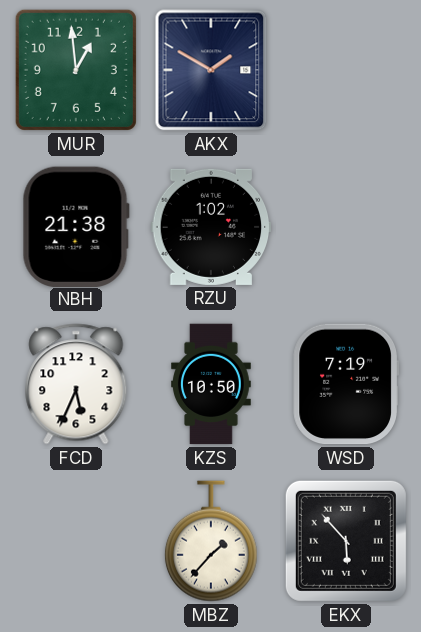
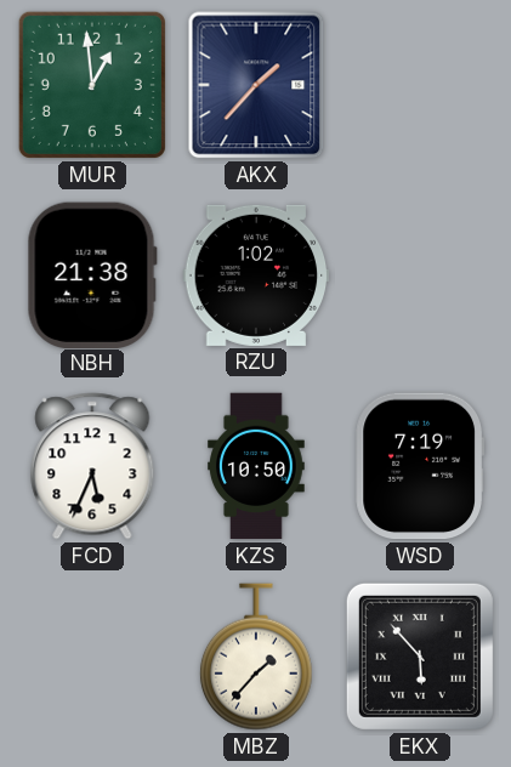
AKX: 1:50 -> 1:37 (256, 85)
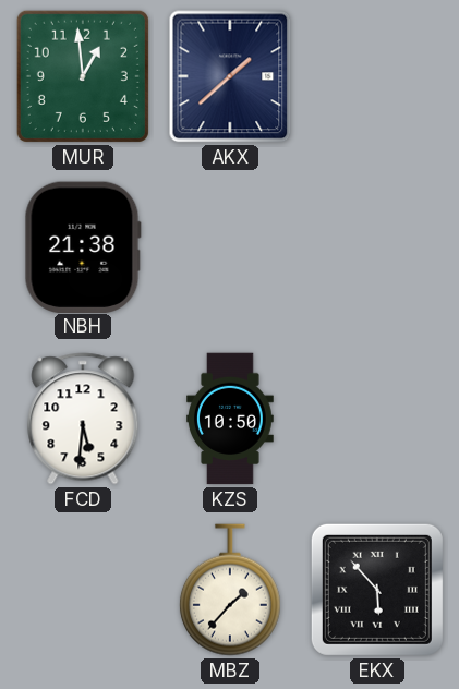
AKX: 1:37 -> 1:38 (230, 76)
RZU: 1:02 -> none (256, 275)
FCD: 5:34 -> 5:31 (83, 419)
WSD: 7:19 -> none (419, 466)
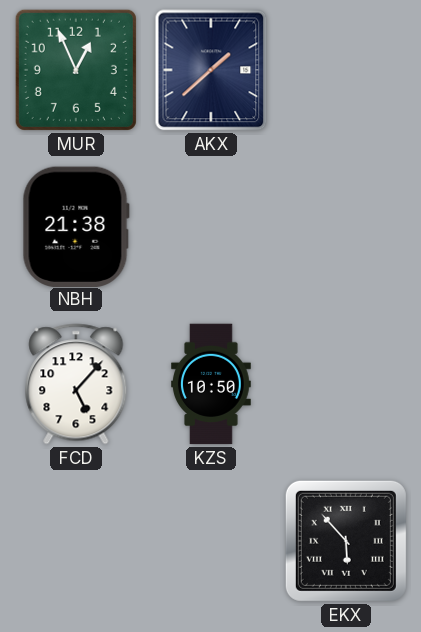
MUR: 12:59 -> 12:56 (76, 70)
FCD: 5:31 -> 5:07 (76, 384)
MBZ: 1:37 -> none (230, 590)
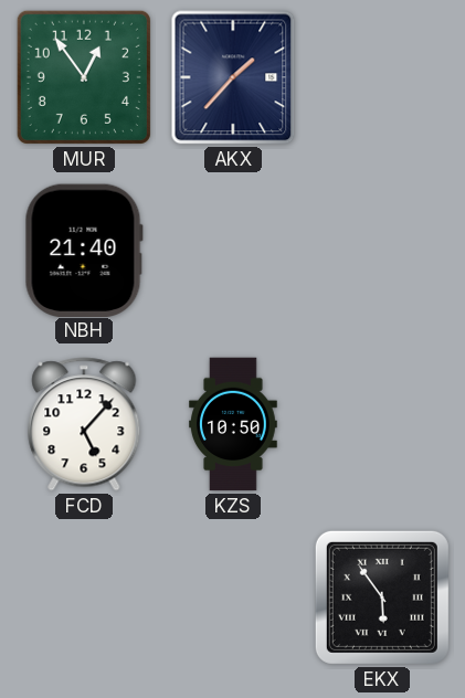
MUR: 12:56 -> 12:54 (84, 77)
AKX: 1:38 -> 1:37 (233, 77)
NBH: 21:38 -> 21:40 (84, 250)
EKX: 5:53 -> 5:54 (382, 597)
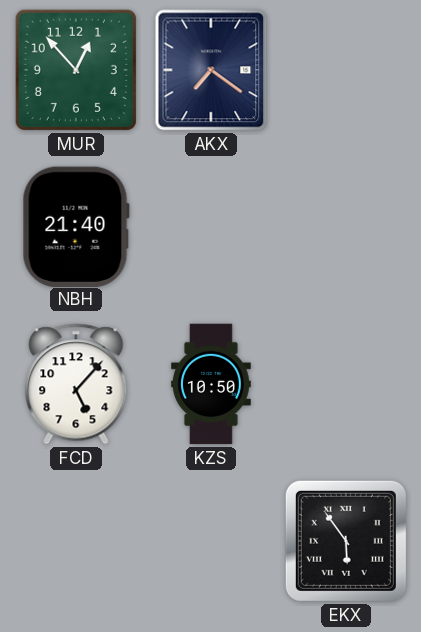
MUR: 12:54 -> 12:53 (76, 70)
AKX: 1:37 -> 7:21 (211, 70)
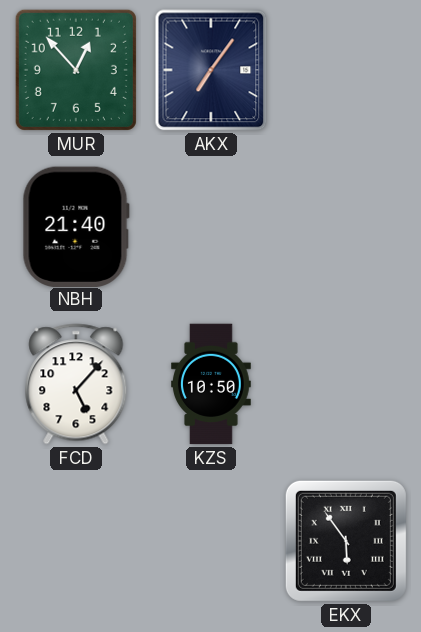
AKX: 7:21 -> 7:06 (211, 70)
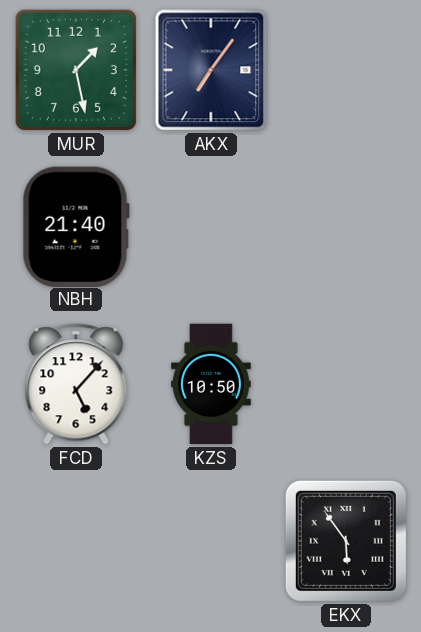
MUR: 12:53 -> 1:28 (76, 70)
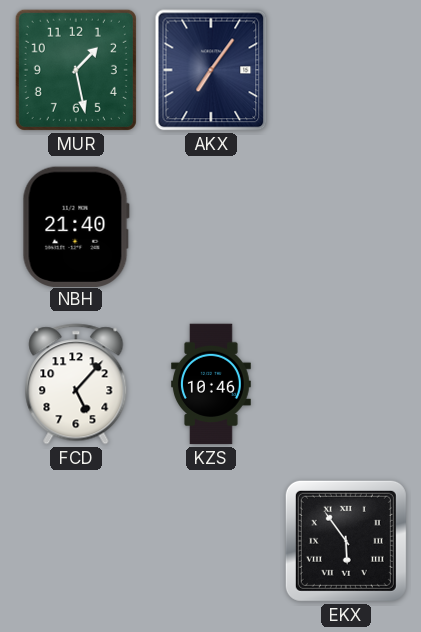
KZS: 10:50 -> 10:46 (212, 384)
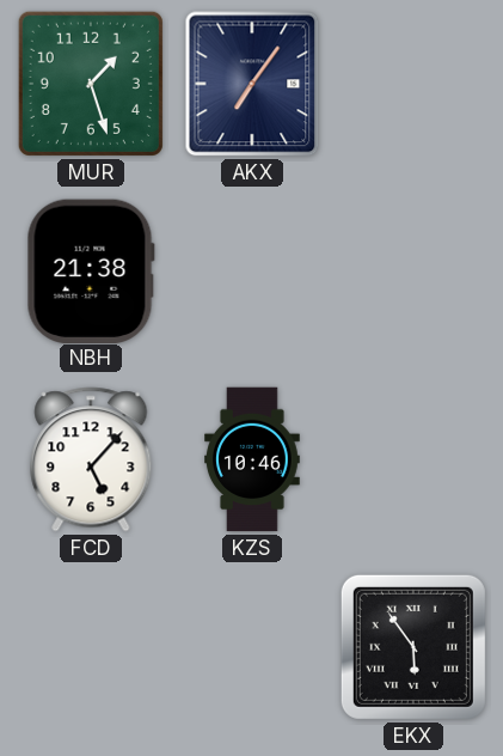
MUR: 1:28 -> 1:27 (91, 84)
NBH: 21:40 -> 21:38 (91, 270)
